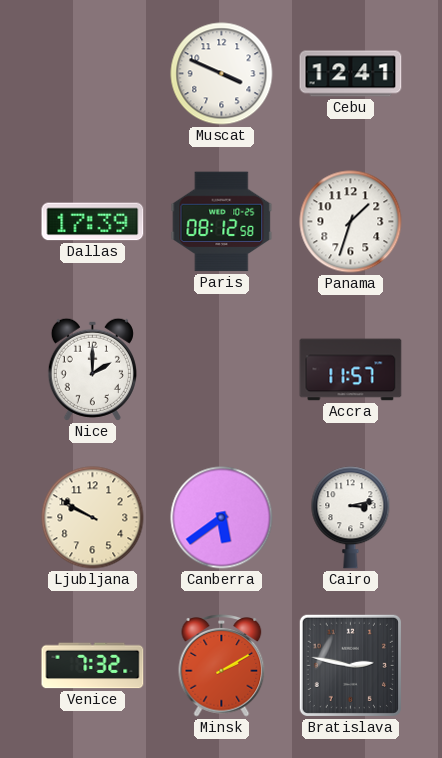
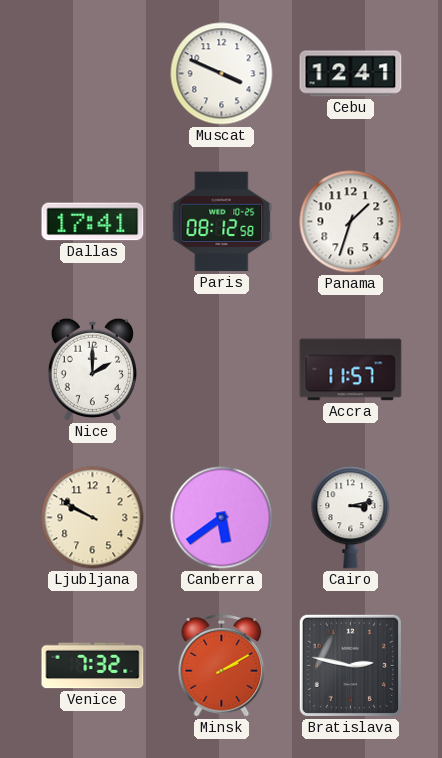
Dallas: 17:39 -> 17:41 (93, 222)
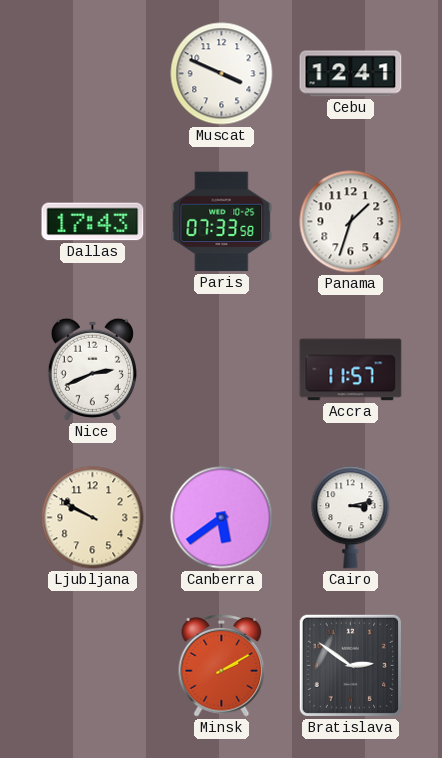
Dallas: 17:41 -> 17:43 (93, 222)
Paris: 08:12 -> 07:33 (222, 222)
Nice: 2:00 -> 2:41 (92, 369)
Venice: 7:32 -> none (93, 666)
Bratislava: 2:47 -> 2:51 (350, 665)
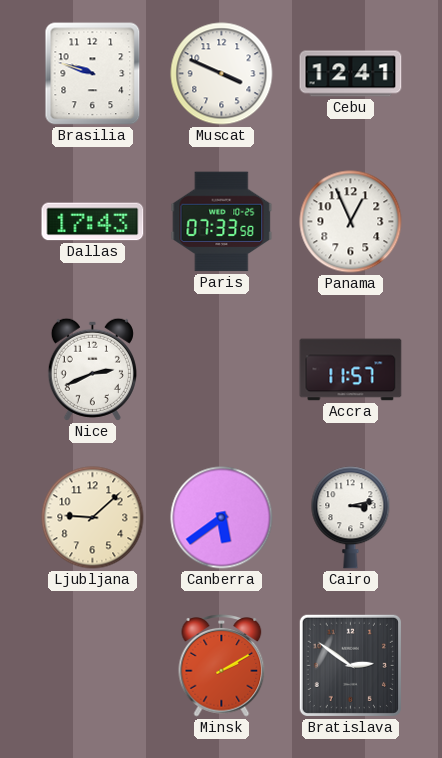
Brasilia: none -> 9:48 (93, 74)
Panama: 1:33 -> 12:56 (351, 222)
Ljubljana: 9:50 -> 9:08 (93, 518)
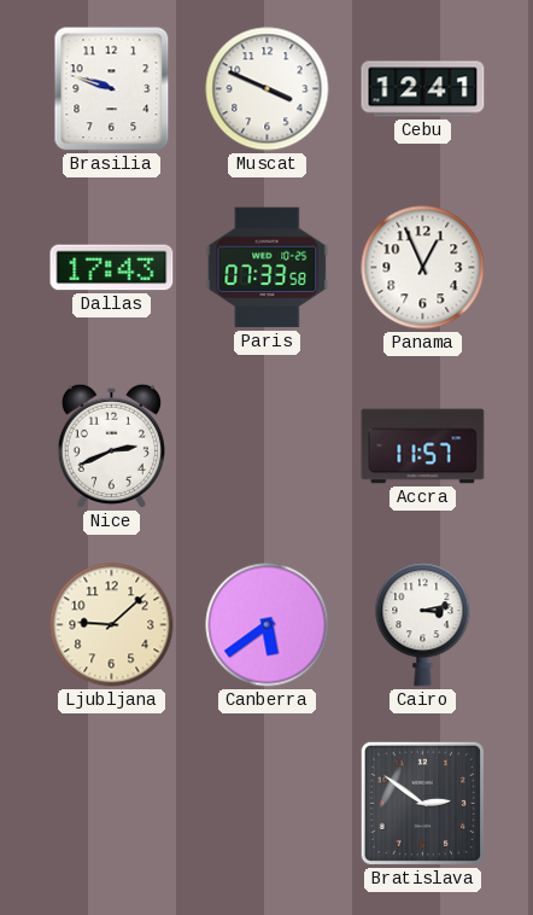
Minsk: 2:10 -> none (222, 666)
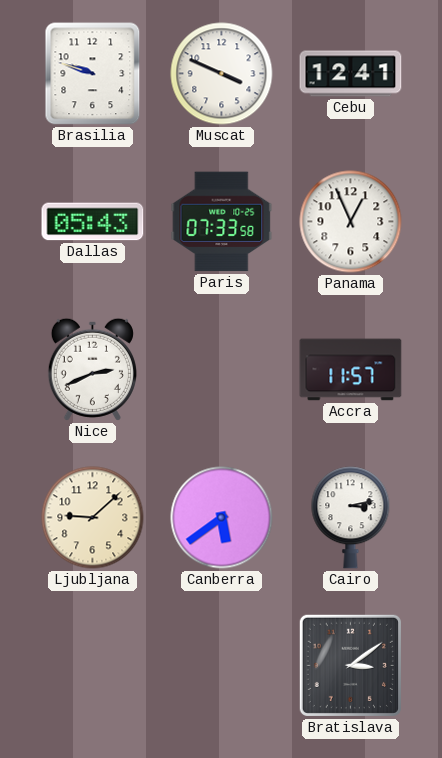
Dallas: 17:43 -> 05:43 (93, 222)
Bratislava: 2:51 -> 3:09 (350, 665)
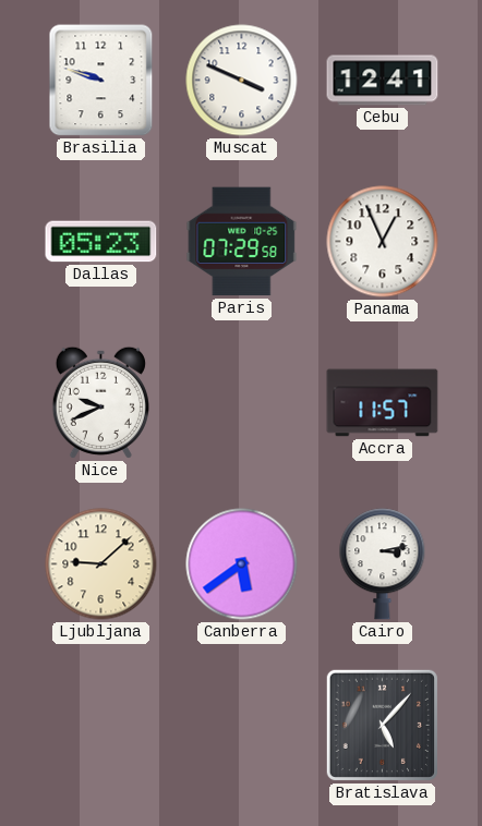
Dallas: 05:43 -> 05:23 (101, 242)
Paris: 07:33 -> 07:29 (242, 242)
Nice: 2:41 -> 9:41 (100, 402)
Bratislava: 3:09 -> 5:07 (382, 725)
